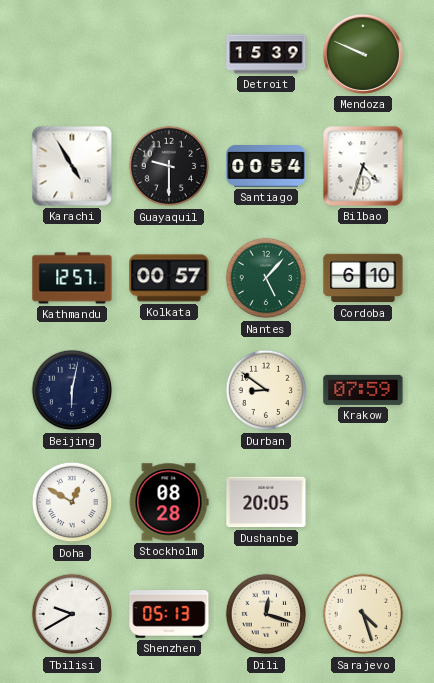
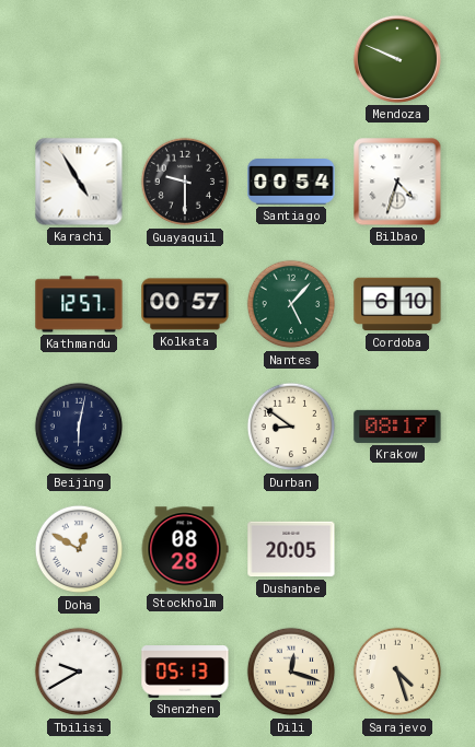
Detroit: 15:39 -> none (266, 54)
Krakow: 07:59 -> 08:17 (397, 427)
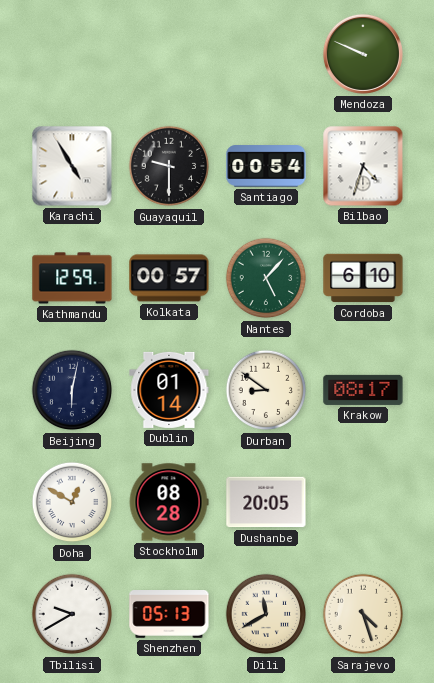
Kathmandu: 12:57 -> 12:59 (72, 278)
Dublin: none -> 01:14 (169, 390)
Dili: 12:18 -> 11:40 (266, 614)
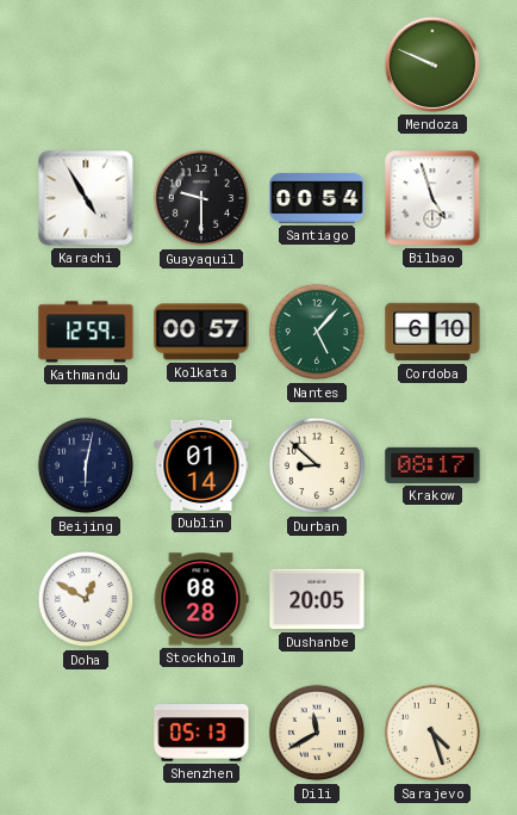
Bilbao: 4:33 -> 4:57 (432, 198)
Durban: 8:51 -> 8:52 (317, 465)
Tbilisi: 9:40 -> none (72, 614)
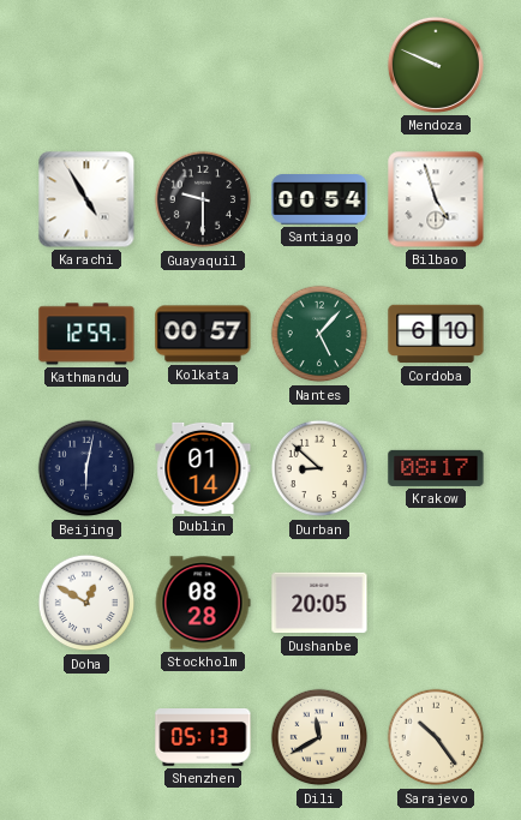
Sarajevo: 4:27 -> 10:24 (436, 737)
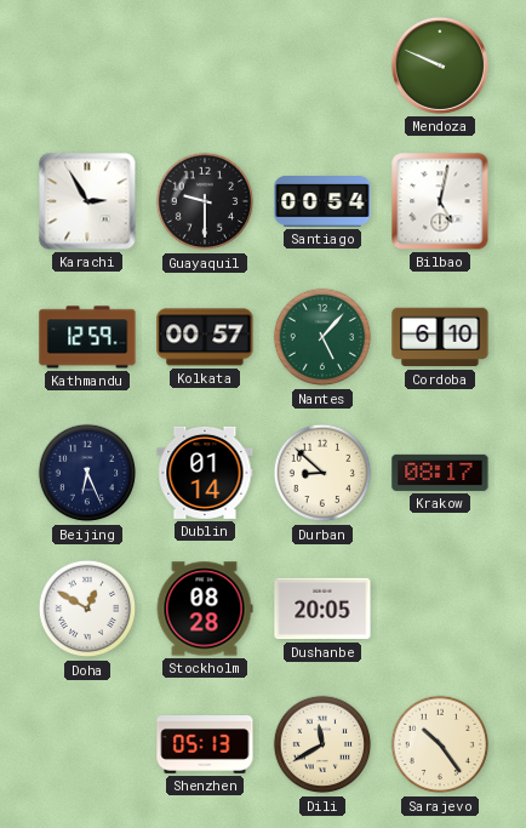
Karachi: 4:55 -> 2:55 (87, 201)
Bilbao: 4:57 -> 5:02 (440, 201)
Beijing: 6:02 -> 6:26 (87, 473)
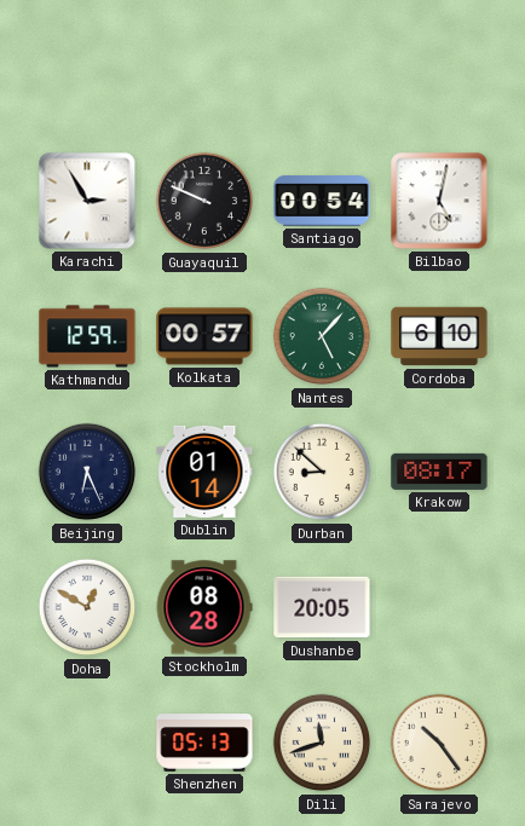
Mendoza: 9:49 -> none (440, 65)
Guayaquil: 9:30 -> 9:49 (204, 201)
Dili: 11:40 -> 11:42 (322, 743)
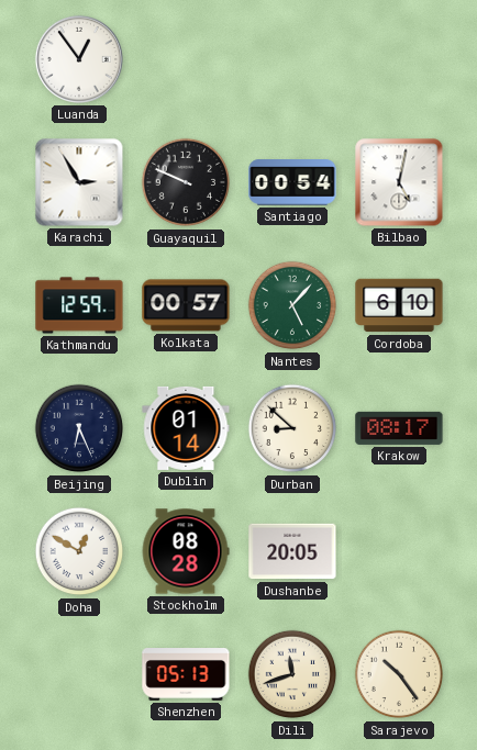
Luanda: none -> 12:54 (79, 59)
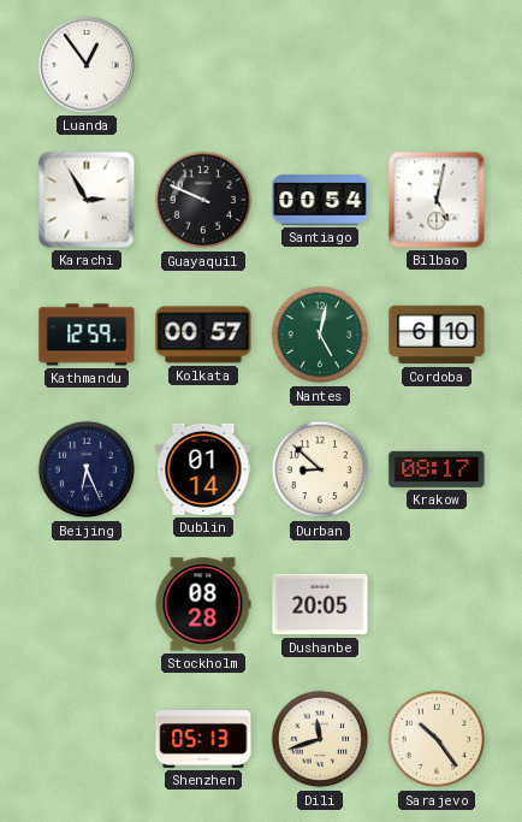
Nantes: 5:07 -> 5:02 (320, 335)
Doha: 12:50 -> none (79, 551)
